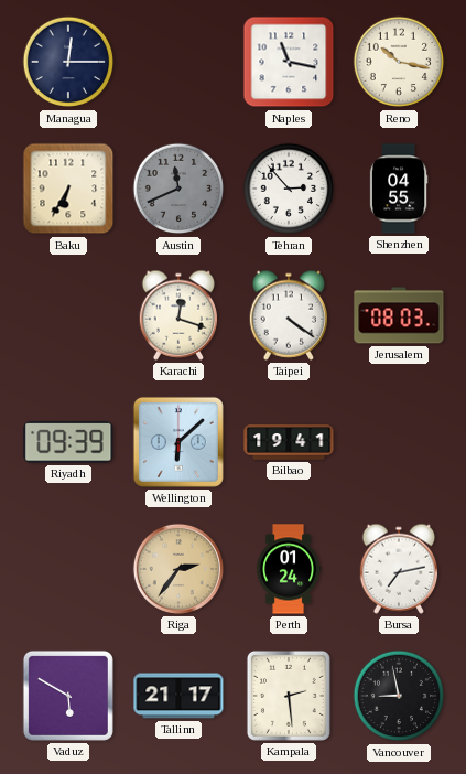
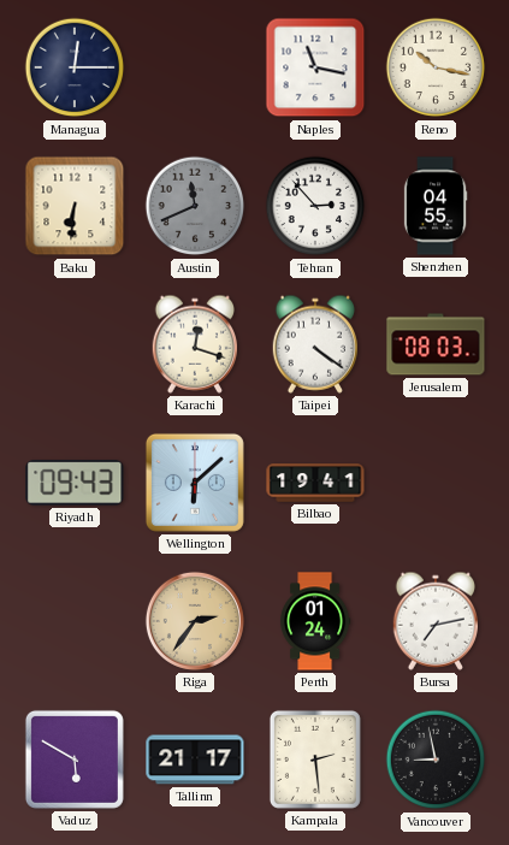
Baku: 6:35 -> 6:31 (75, 206)
Riyadh: 09:39 -> 09:43 (75, 484)
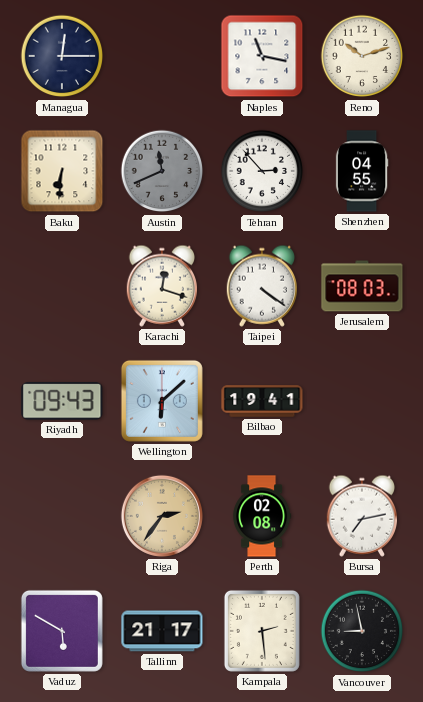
Reno: 10:17 -> 10:12 (362, 56)
Perth: 01:24 -> 02:08 (262, 516)
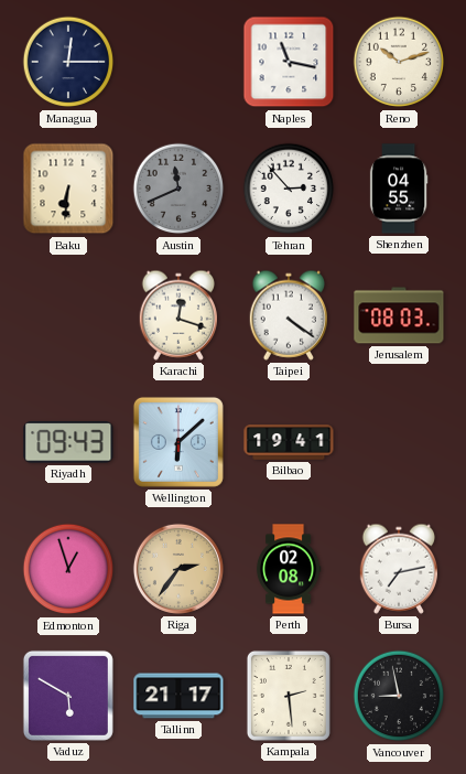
Edmonton: none -> 12:57 (68, 569)
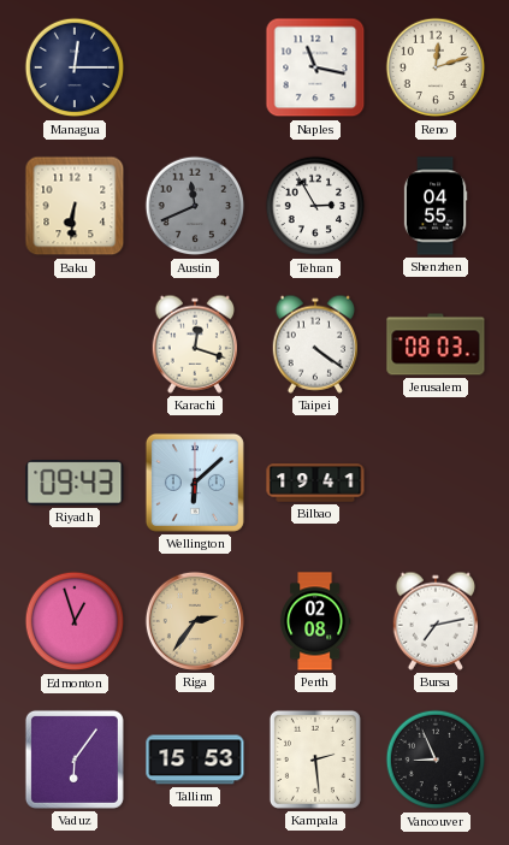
Reno: 10:12 -> 12:12 (436, 67)
Tehran: 2:53 -> 2:55 (315, 206)
Vaduz: 5:50 -> 6:06 (75, 760)
Tallinn: 21:17 -> 15:53 (195, 760)
Vancouver: 8:58 -> 8:56 (436, 760)
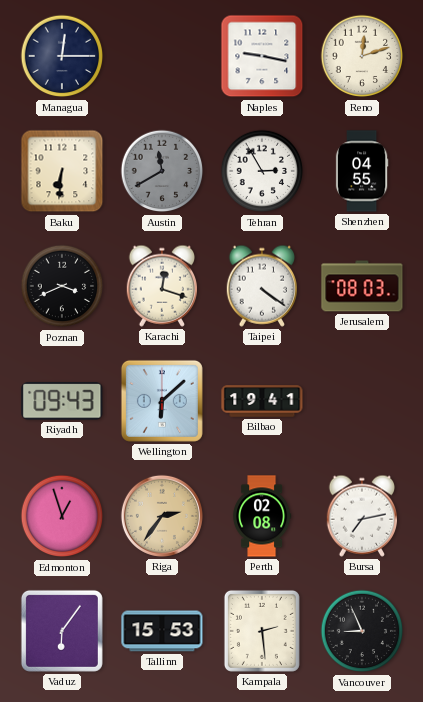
Naples: 11:17 -> 9:17 (262, 56)
Austin: 11:41 -> 11:40 (162, 171)
Poznan: none -> 3:41 (62, 286)
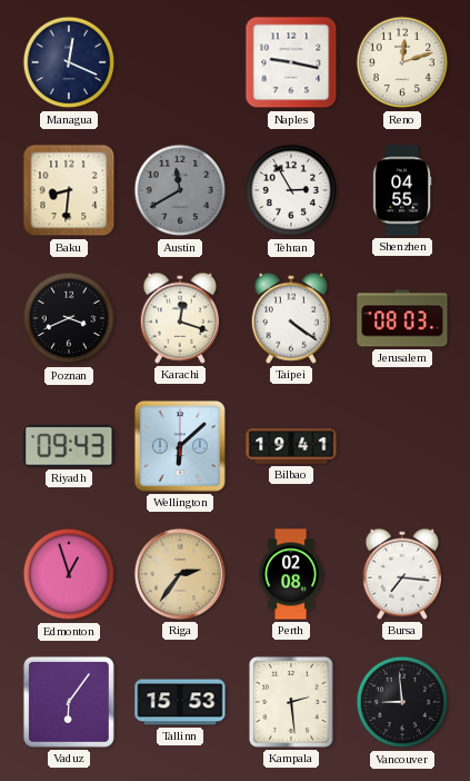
Managua: 12:15 -> 12:19 (69, 62)
Baku: 6:31 -> 8:31 (69, 190)
Bursa: 7:13 -> 7:16 (401, 574)
Vancouver: 8:56 -> 8:59 (402, 702)
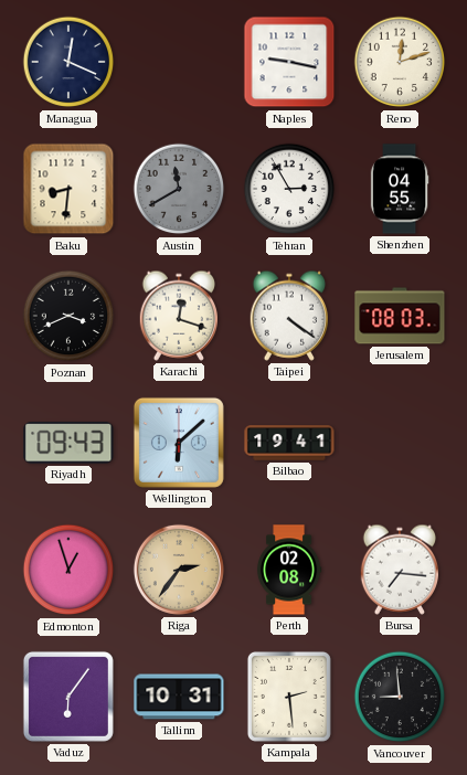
Tallinn: 15:53 -> 10:31 (179, 697)
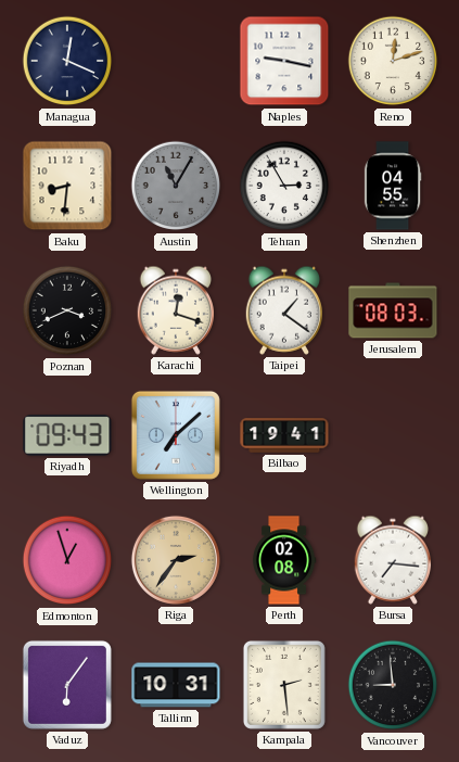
Austin: 11:40 -> 11:05 (176, 186)
Taipei: 4:21 -> 1:21 (283, 310)
Wellington: 6:08 -> 7:08 (176, 435)
